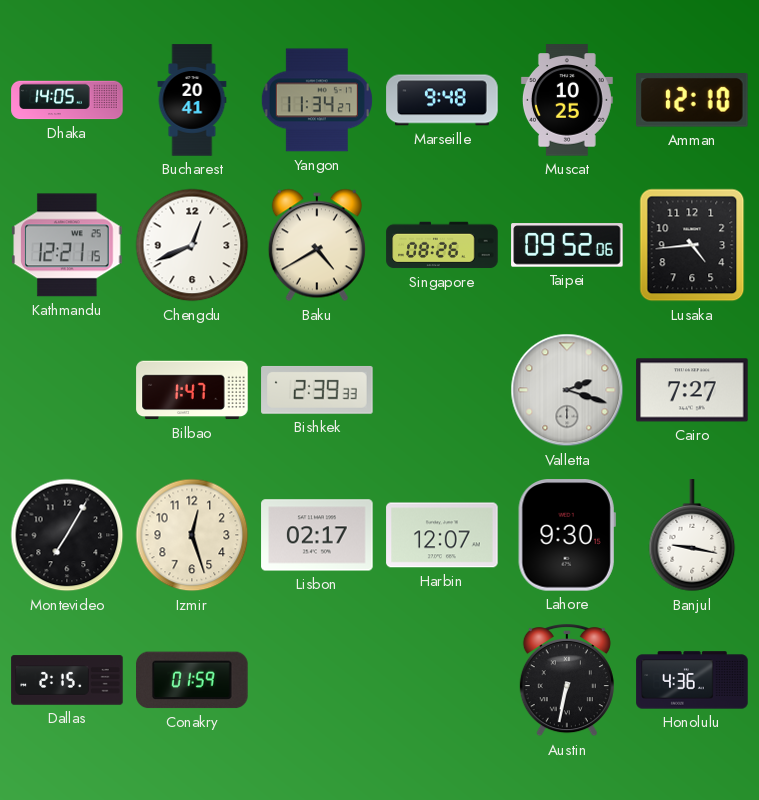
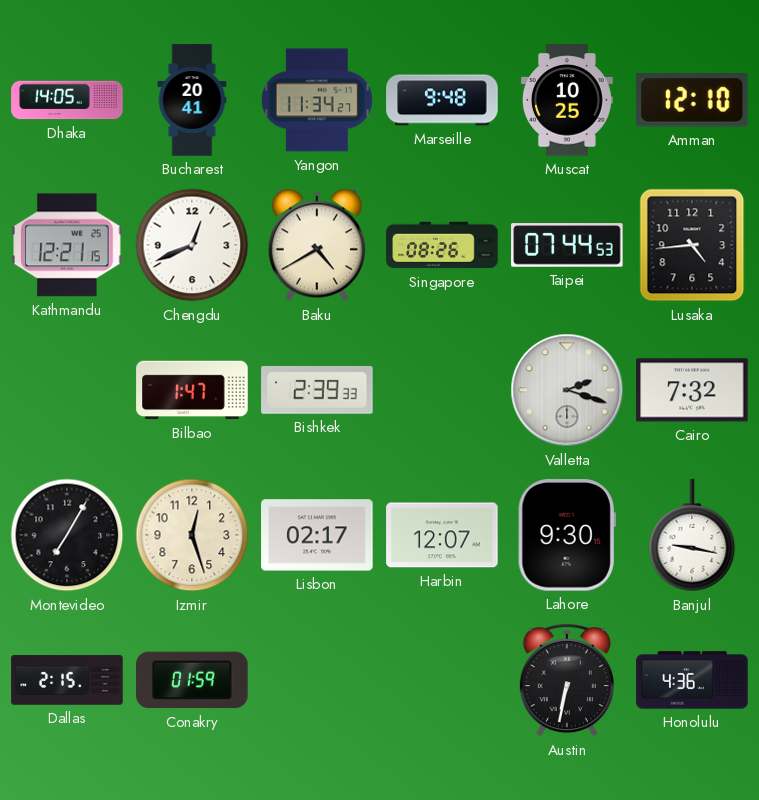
Taipei: 09:52 -> 07:44 (567, 245)
Cairo: 7:27 -> 7:32 (692, 390)
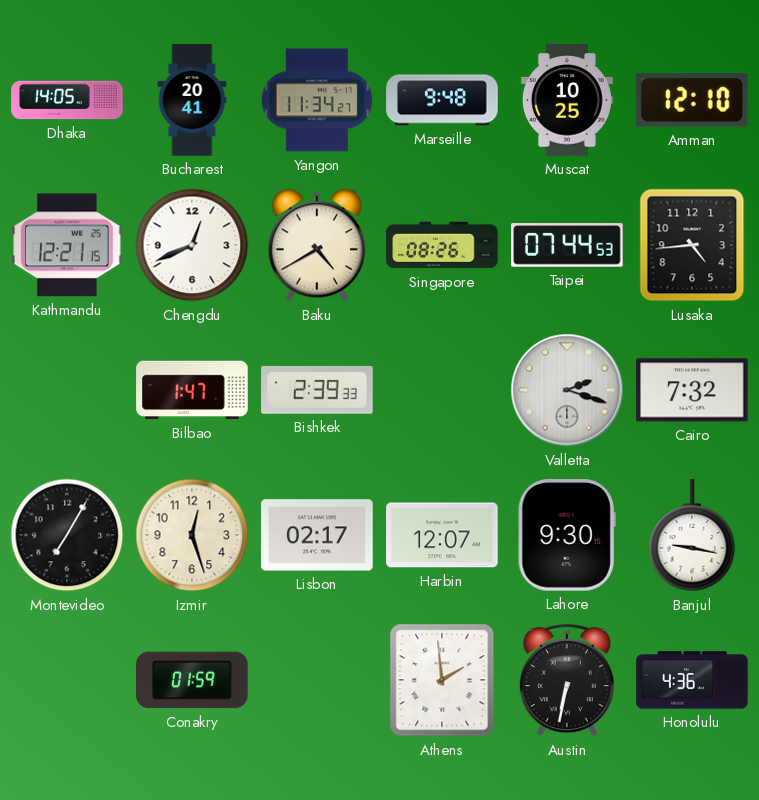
Dallas: 2:15 -> none (67, 680)
Athens: none -> 1:59 (442, 680)
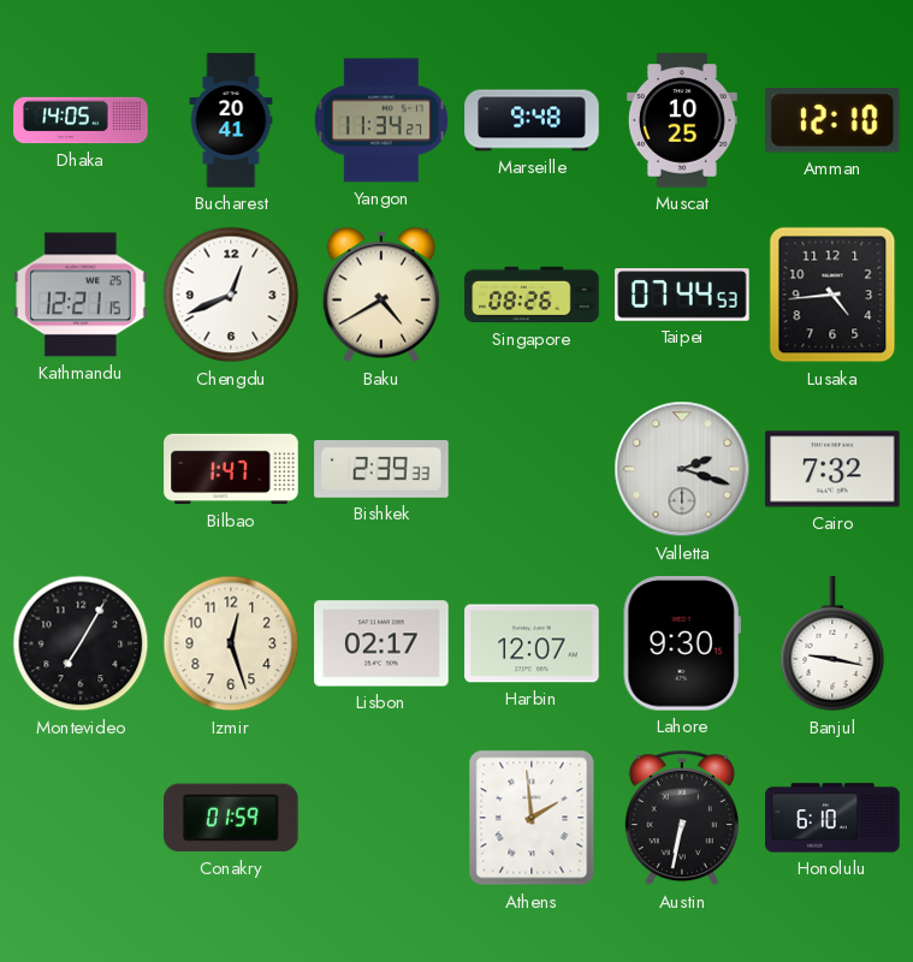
Honolulu: 4:36 -> 6:10 (832, 818)
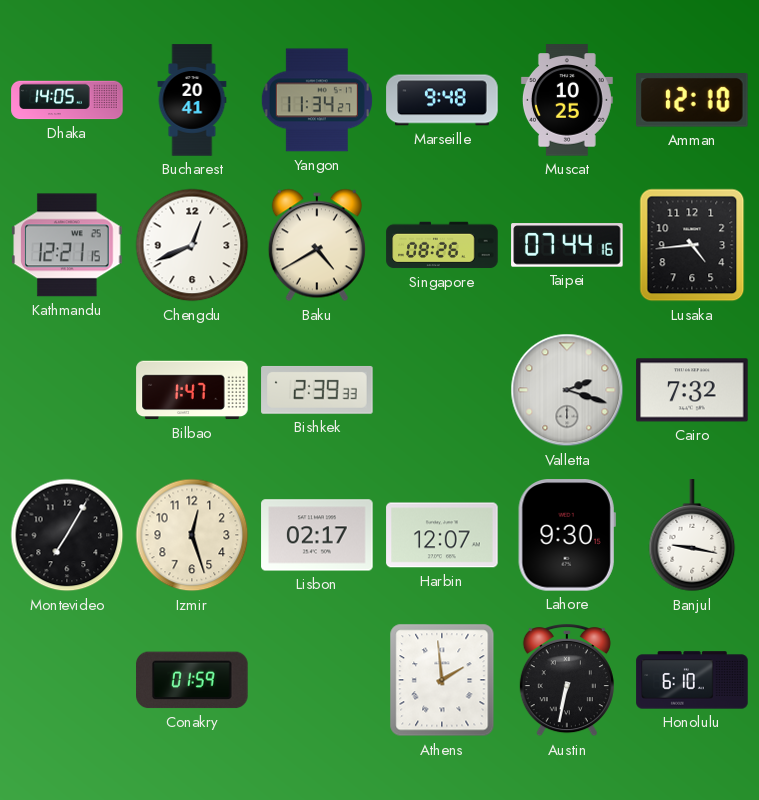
Taipei: 07:44:53 -> 07:44:16 (567, 245)
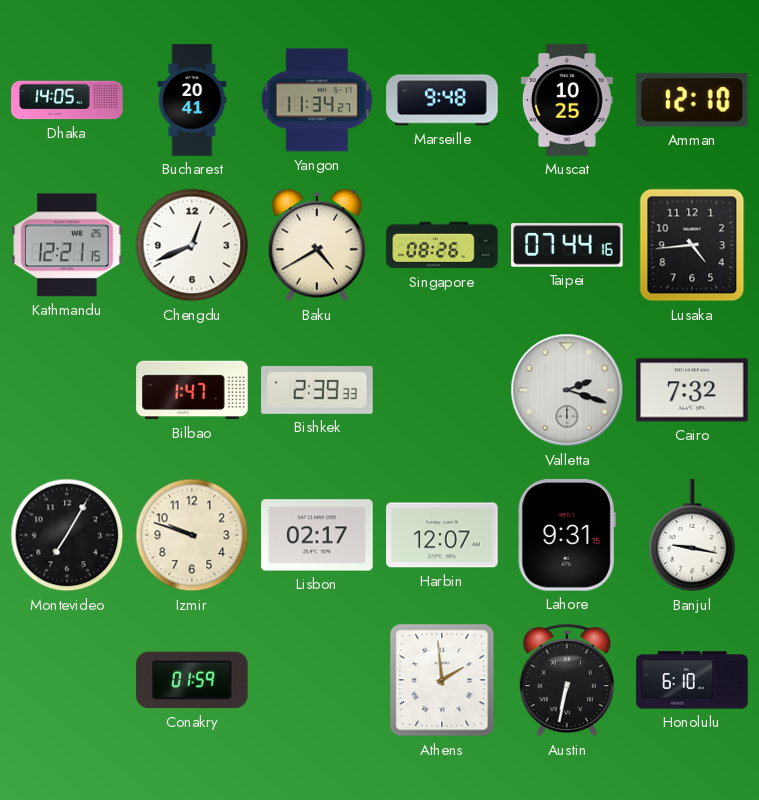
Izmir: 12:27 -> 9:48 (192, 535)
Lahore: 9:30 -> 9:31 (567, 535)
